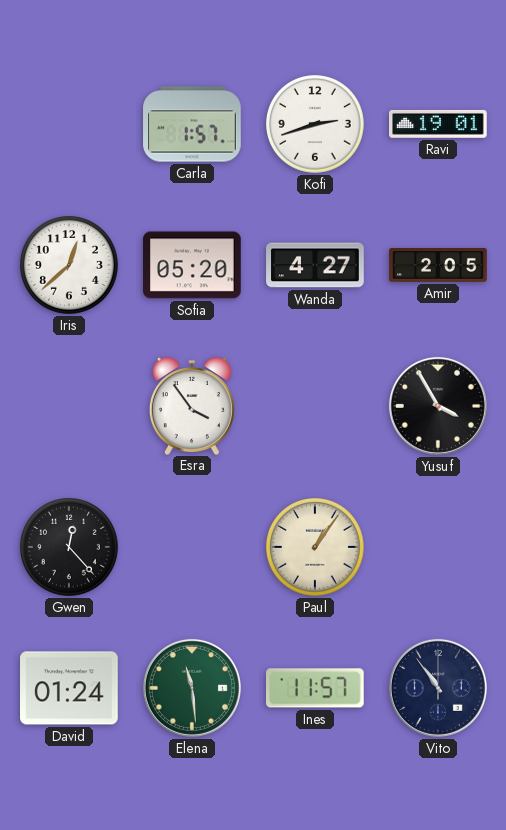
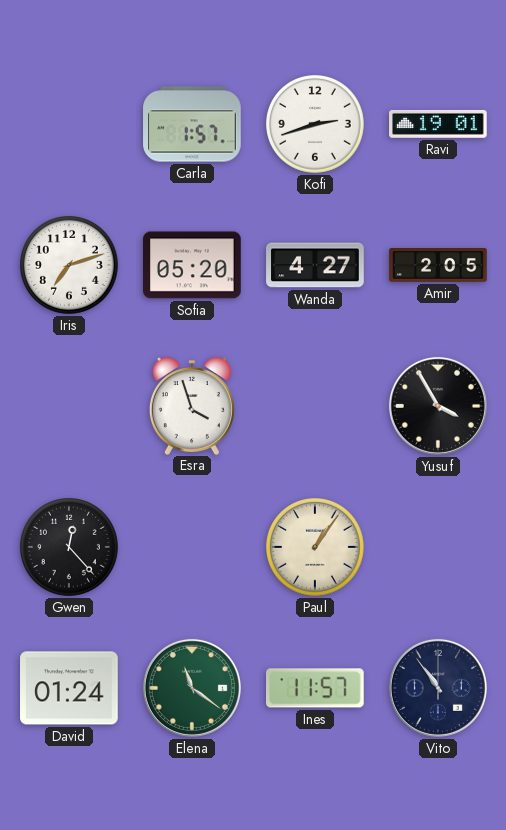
Iris: 12:38 -> 7:12 (70, 266)
Esra: 3:54 -> 3:57 (192, 406)
Elena: 11:29 -> 11:21 (192, 688)
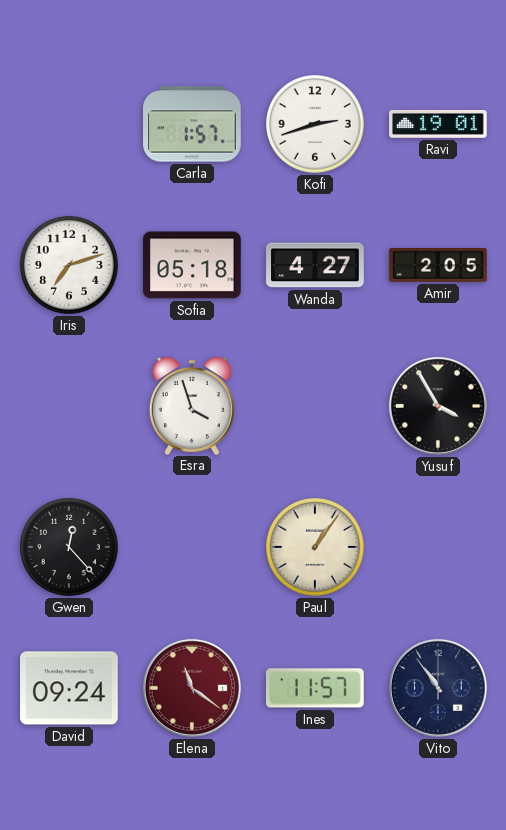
Sofia: 05:20 -> 05:18 (192, 265)
David: 01:24 -> 09:24 (69, 688)
Elena dial: green -> burgundy (192, 688)
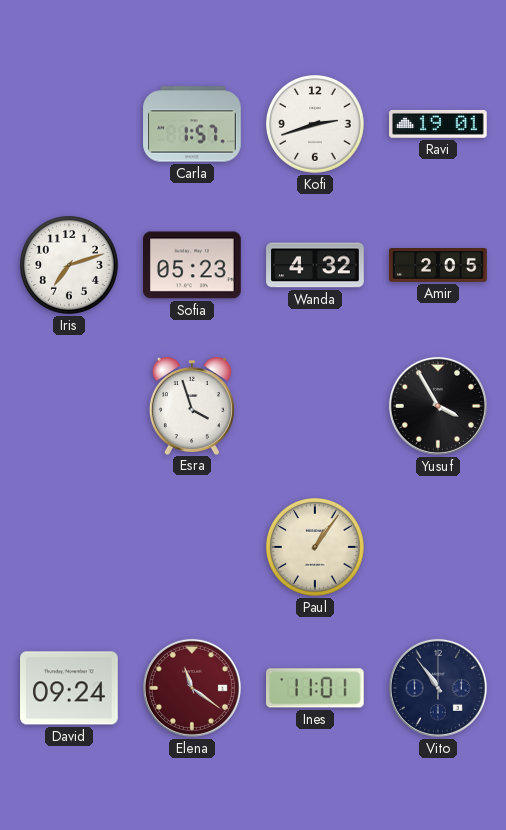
Sofia: 05:18 -> 05:23 (192, 265)
Wanda: 4:27 -> 4:32 (315, 265)
Gwen: 12:23 -> none (70, 548)
Ines: 11:57 -> 11:01 (316, 688)
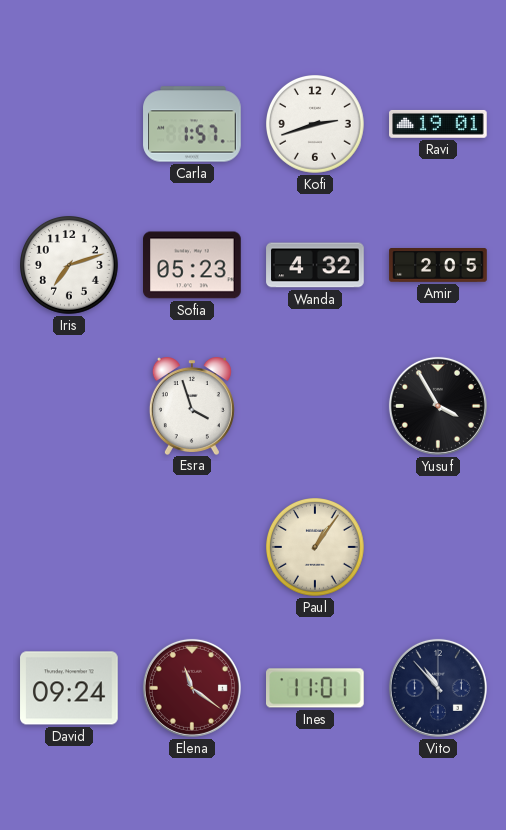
Vito: 10:54 -> 10:53 (438, 688)
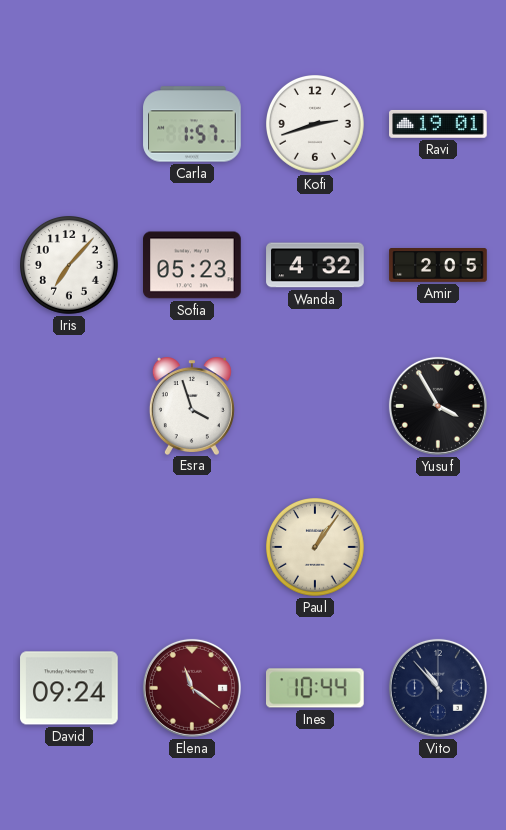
Iris: 7:12 -> 7:07 (70, 266)
Ines: 11:01 -> 10:44 (316, 688)
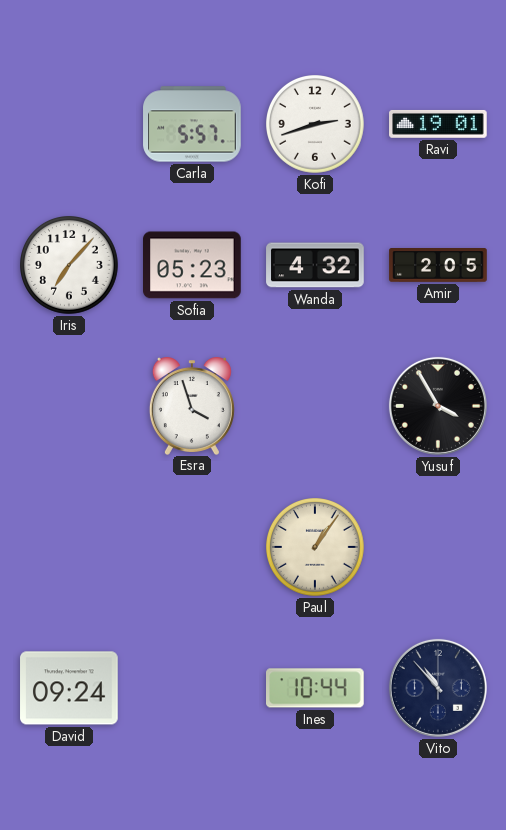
Carla: 1:57 -> 5:57 (192, 124)
Elena: 11:21 -> none (192, 688)
